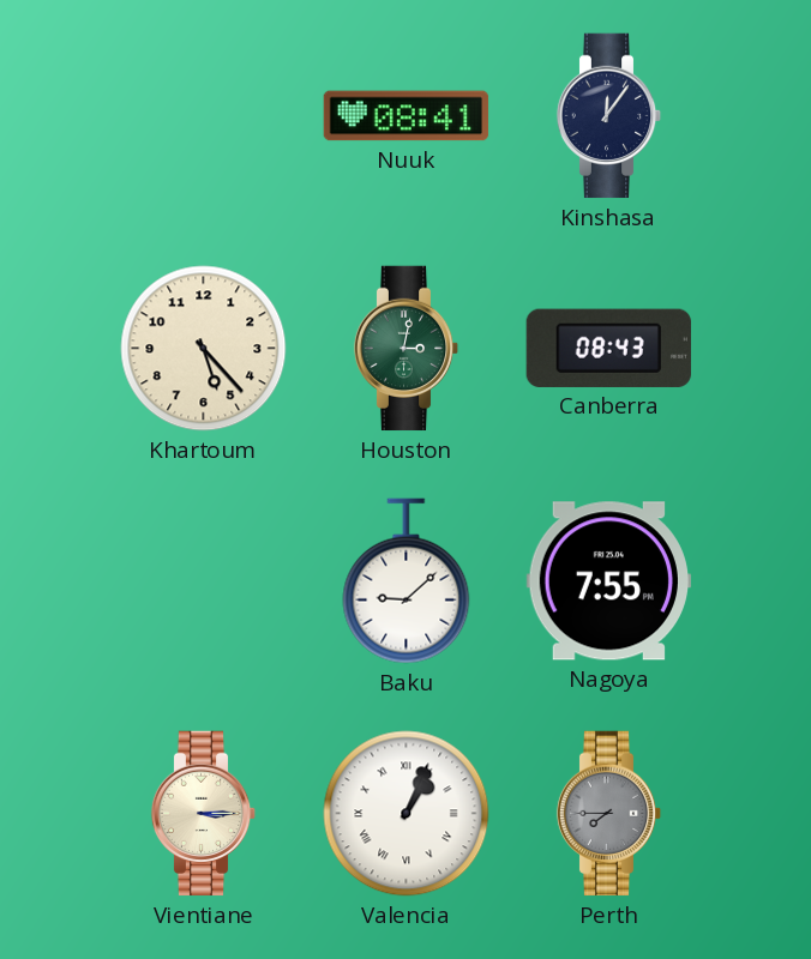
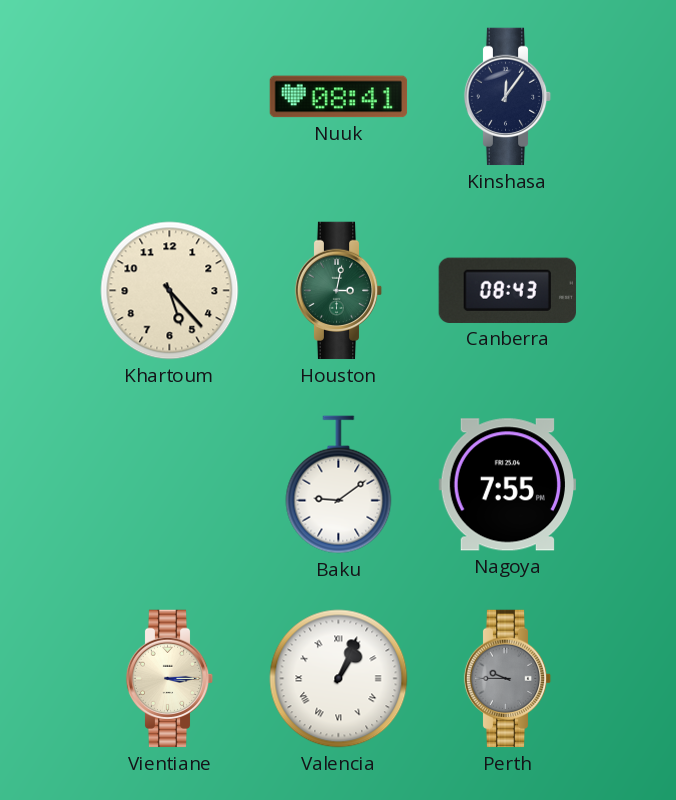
Baku: 9:08 -> 9:09 (339, 485)
Perth: 7:45 -> 9:45 (508, 679)
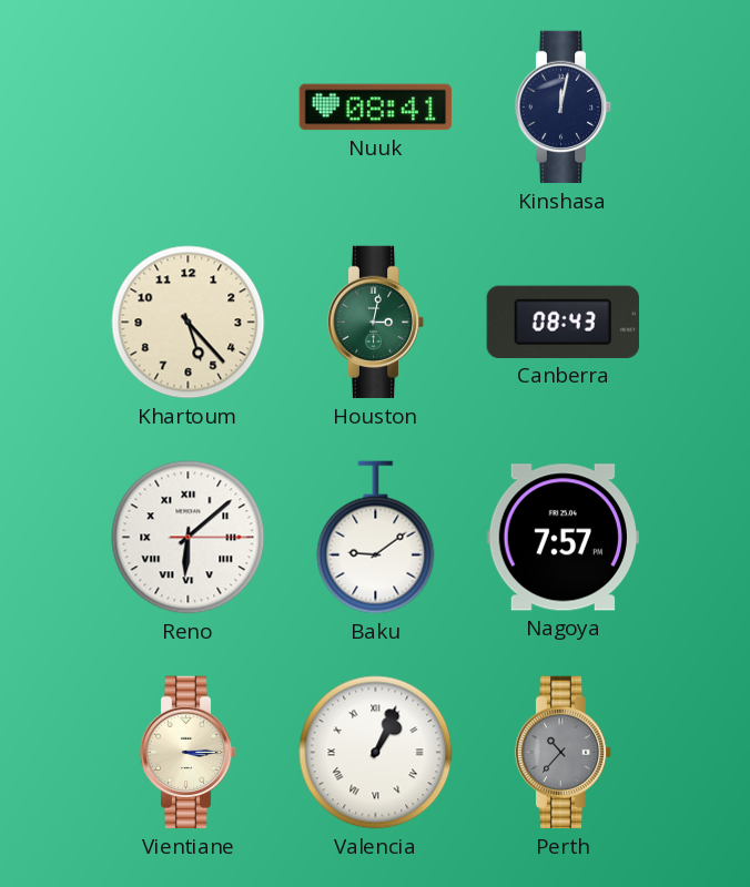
Kinshasa: 12:06 -> 12:02 (564, 108)
Reno: none -> 6:08 (189, 538)
Nagoya: 7:55 -> 7:57 (562, 538)
Perth: 9:45 -> 10:37 (564, 753)
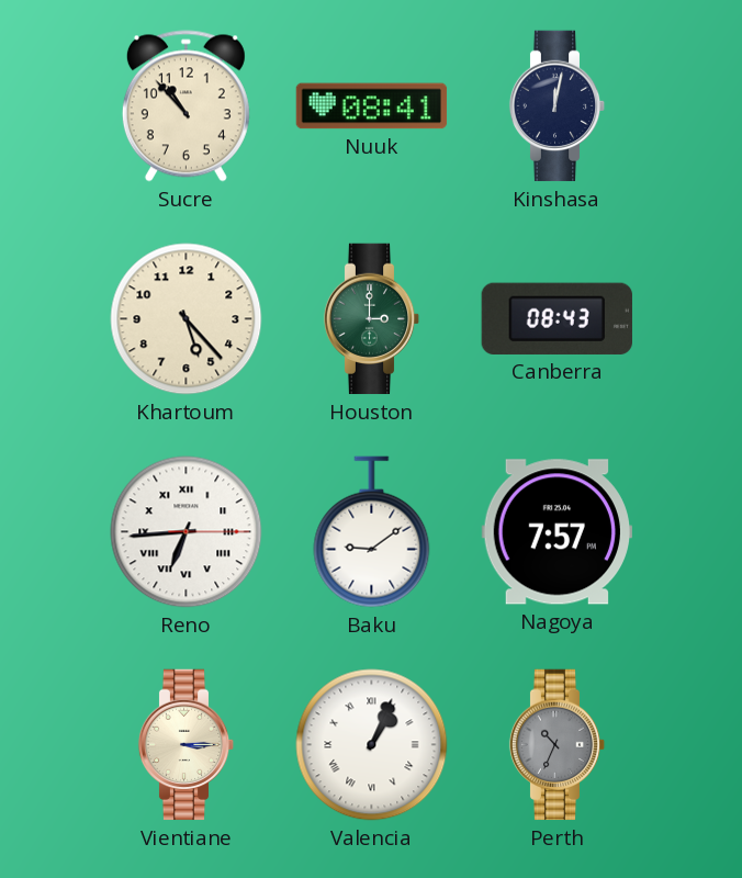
Sucre: none -> 10:53 (185, 106)
Houston: 3:02 -> 3:00 (372, 319)
Reno: 6:08 -> 6:44 (187, 532)
Perth: 10:37 -> 10:34 (558, 745)
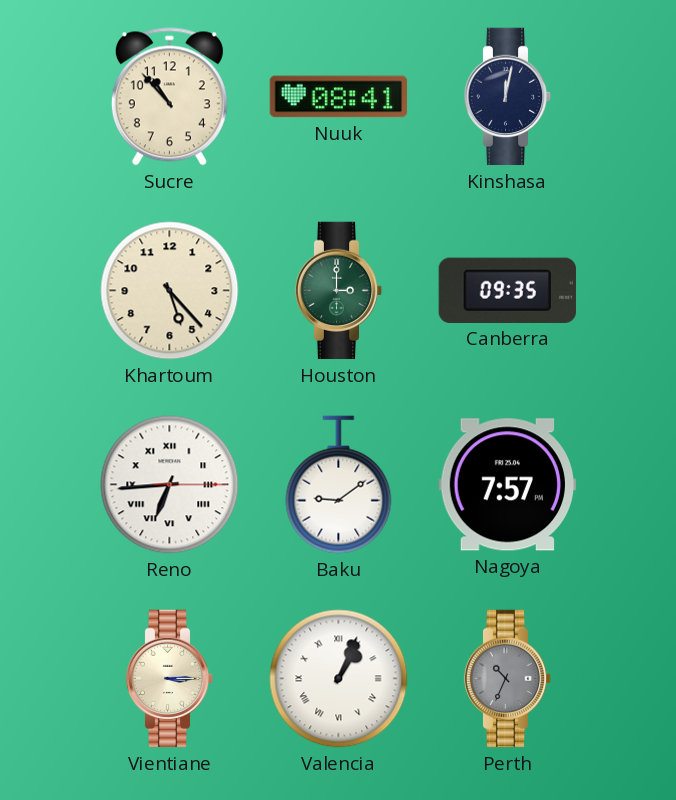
Canberra: 08:43 -> 09:35 (507, 290)
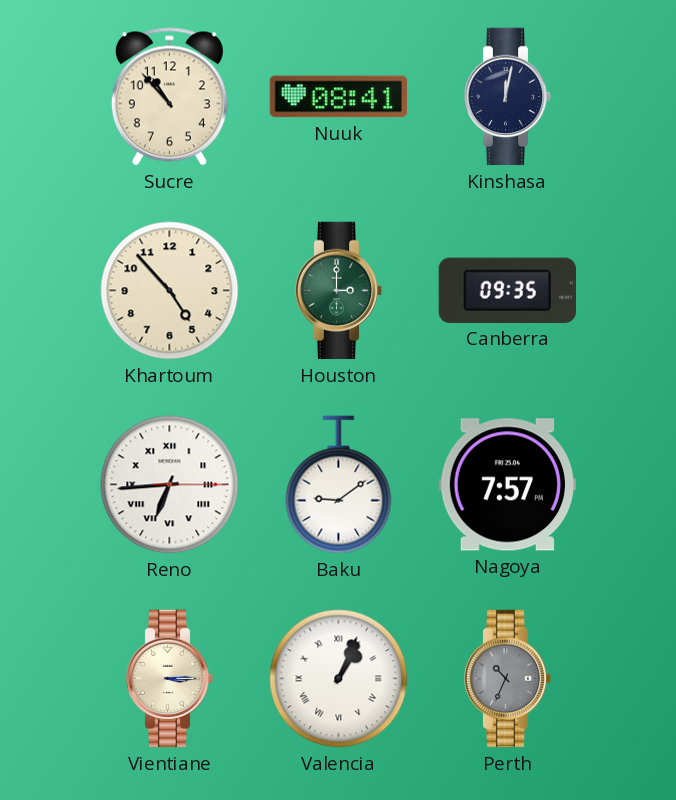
Khartoum: 5:23 -> 4:53 (170, 291)
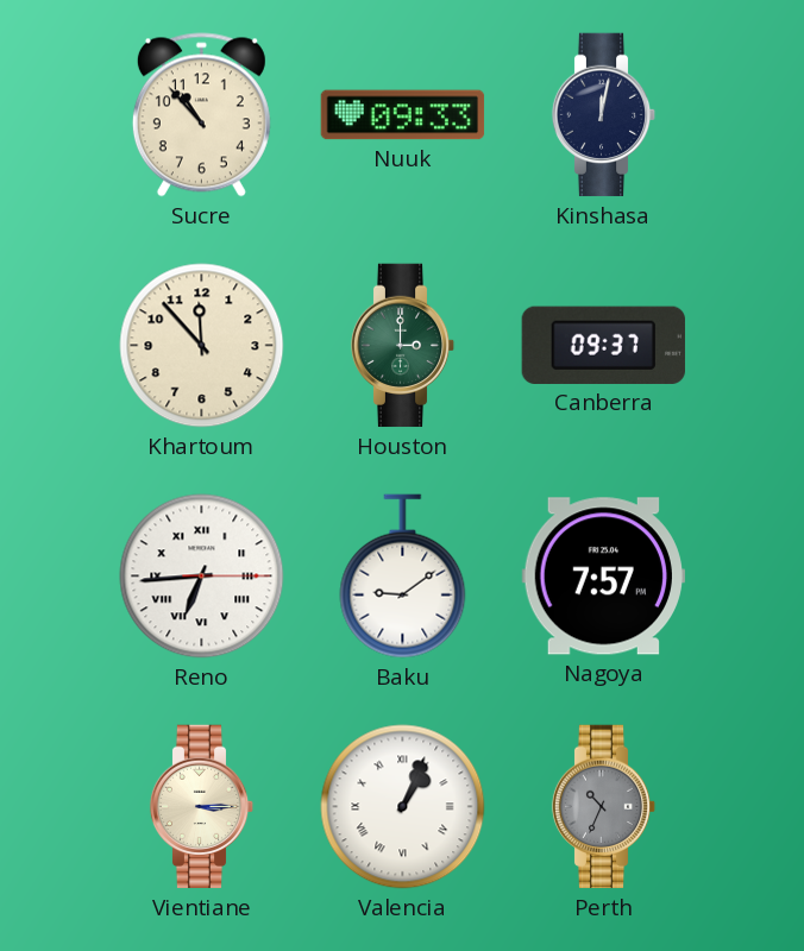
Nuuk: 08:41 -> 09:33 (403, 115)
Khartoum: 4:53 -> 11:53 (202, 346)
Canberra: 09:35 -> 09:37 (603, 345)
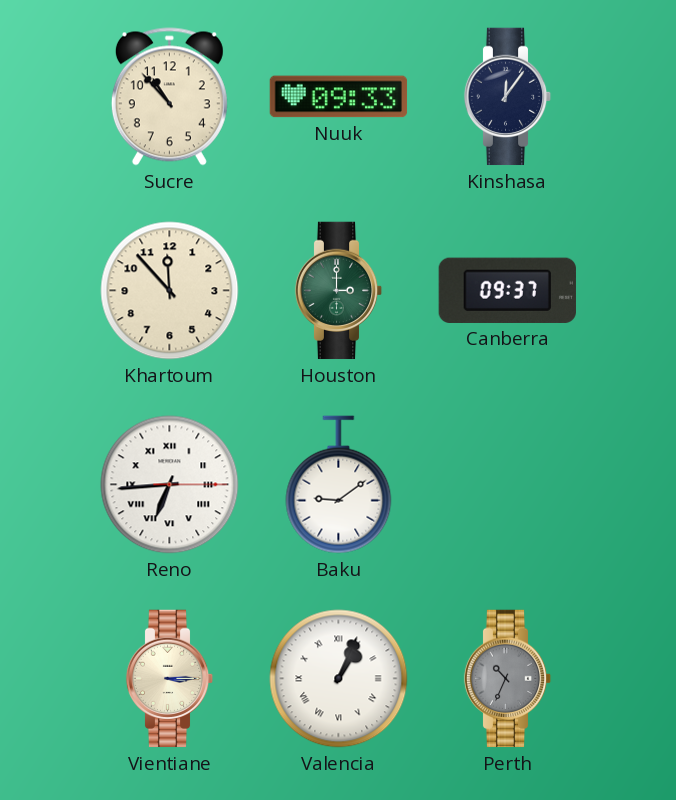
Kinshasa: 12:02 -> 12:06 (508, 97)
Nagoya: 7:57 -> none (603, 577)
